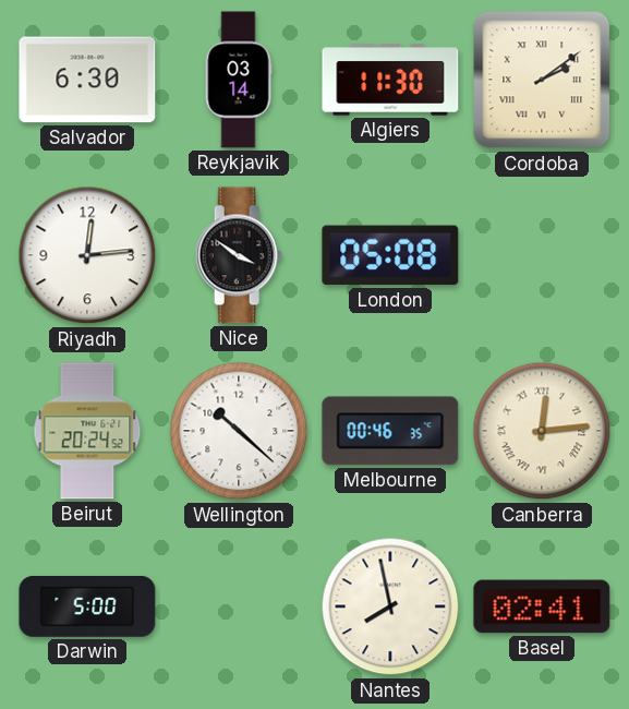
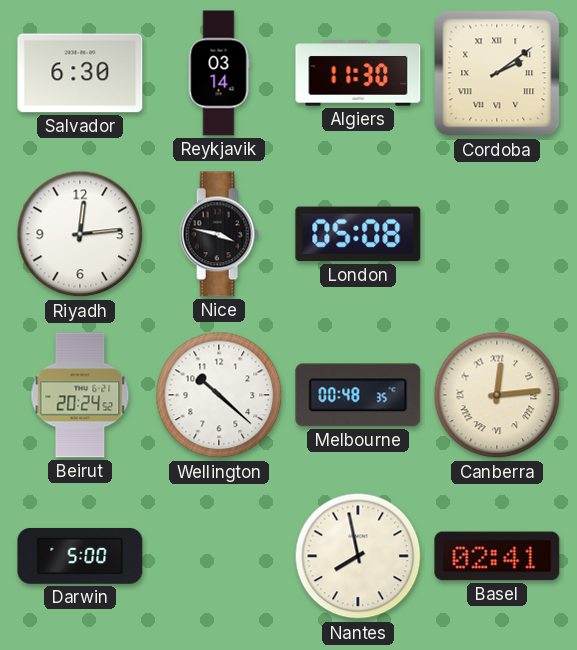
Nice: 3:51 -> 3:47 (219, 234)
Melbourne: 00:46 -> 00:48 (358, 395)
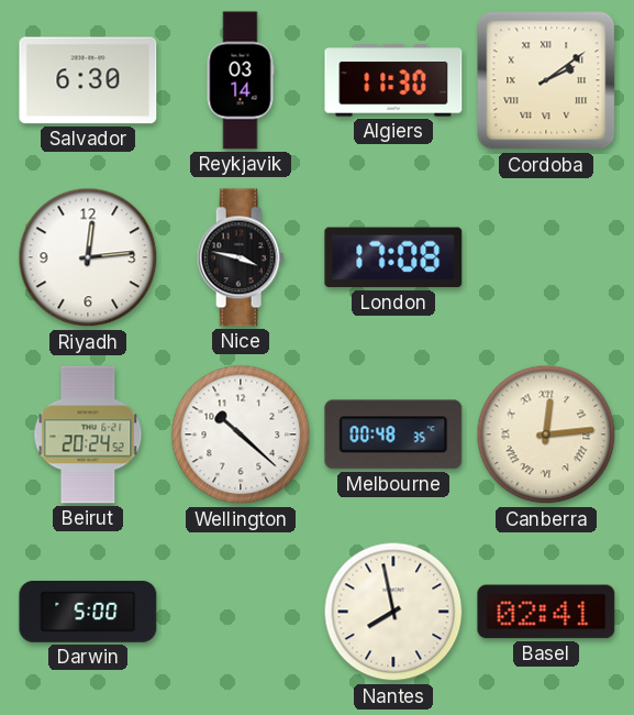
London: 05:08 -> 17:08 (393, 257)
